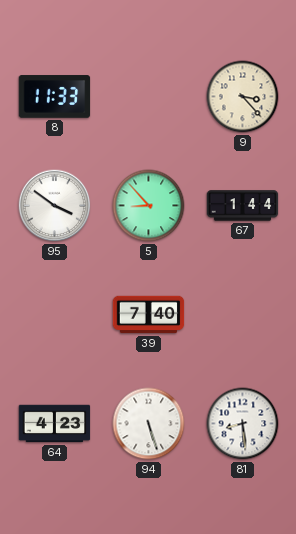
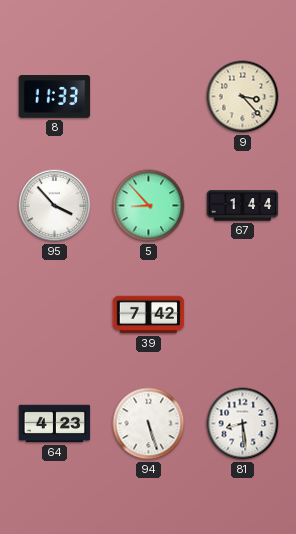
95: 3:51 -> 3:53 (55, 206)
39: 7:40 -> 7:42 (149, 315)
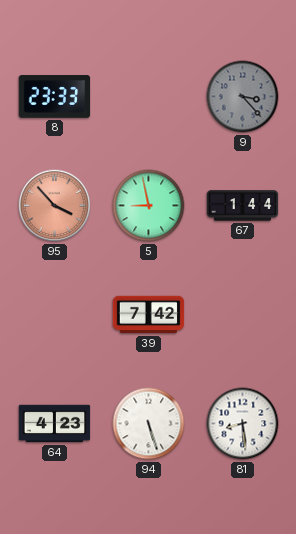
8: 11:33 -> 23:33 (55, 97)
9 dial: cream -> grey (243, 97)
95 dial: white -> salmon (55, 206)
5: 8:53 -> 8:58 (149, 206)
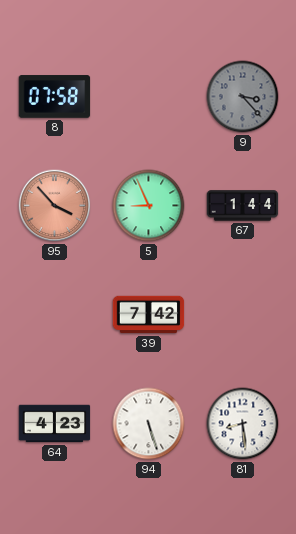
8: 23:33 -> 07:58 (55, 97)
5: 8:58 -> 8:56 (149, 206)
